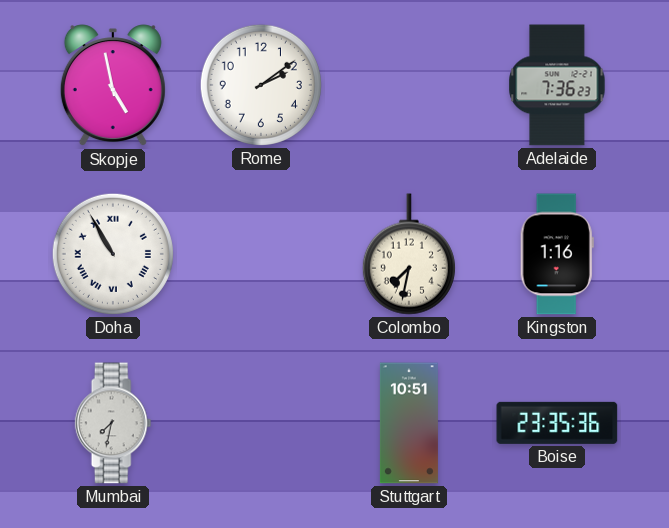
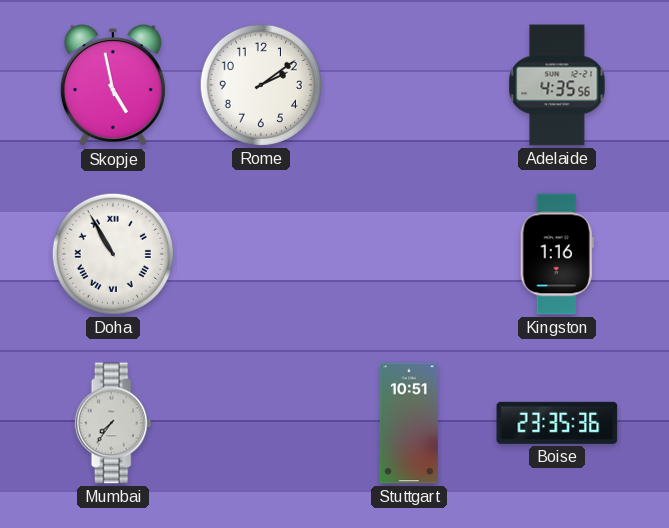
Adelaide: 7:36 -> 4:35 (557, 85)
Colombo: 7:32 -> none (409, 254)
Mumbai: 7:32 -> 7:36 (113, 423)
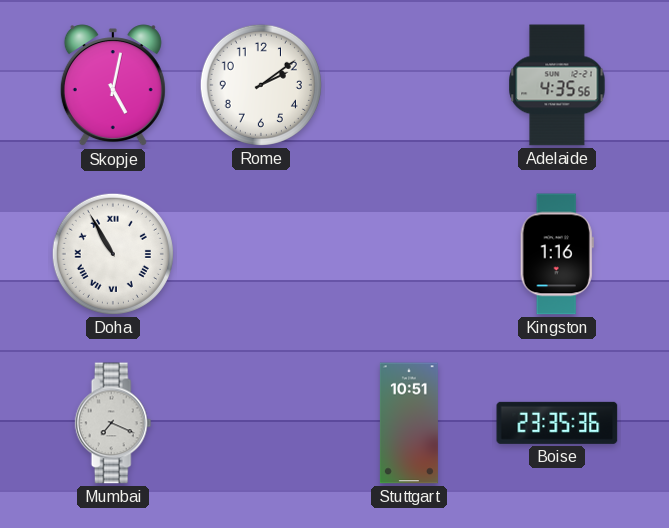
Skopje: 4:58 -> 5:02 (113, 86)
Mumbai: 7:36 -> 7:19 (113, 423)
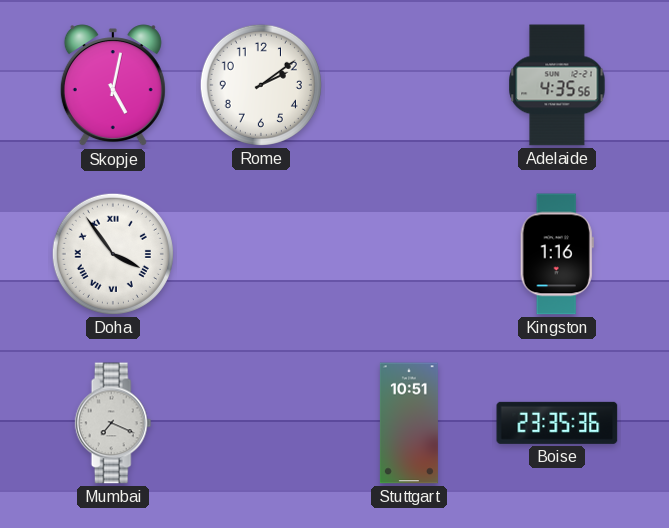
Doha: 10:55 -> 3:54 (113, 254)
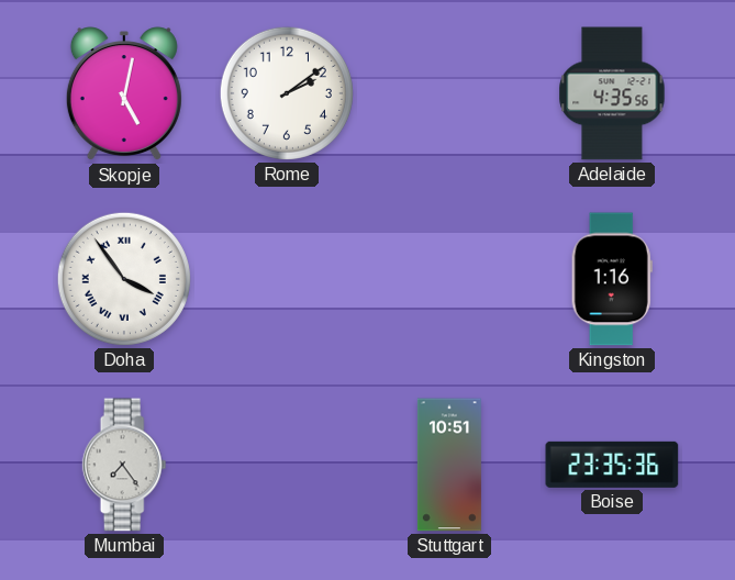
Mumbai: 7:19 -> 7:24 (124, 465)
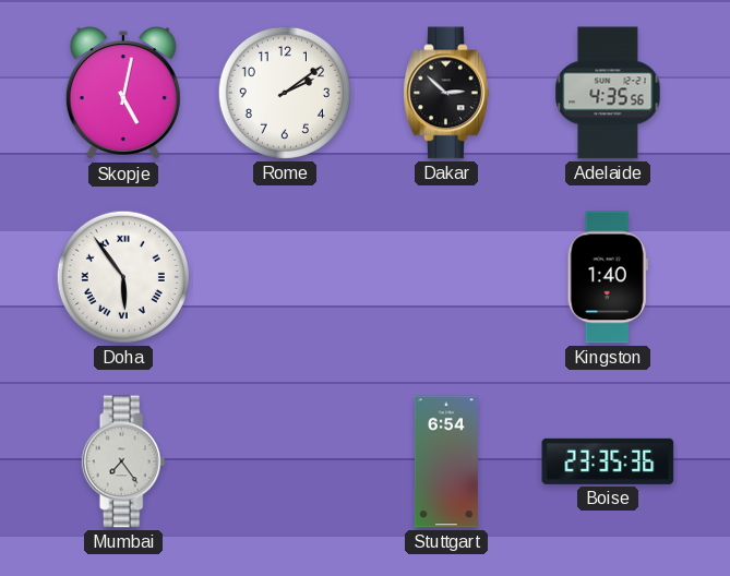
Dakar: none -> 2:52 (446, 93)
Doha: 3:54 -> 5:54 (123, 277)
Kingston: 1:16 -> 1:40 (608, 277)
Stuttgart: 10:51 -> 6:54 (446, 461)
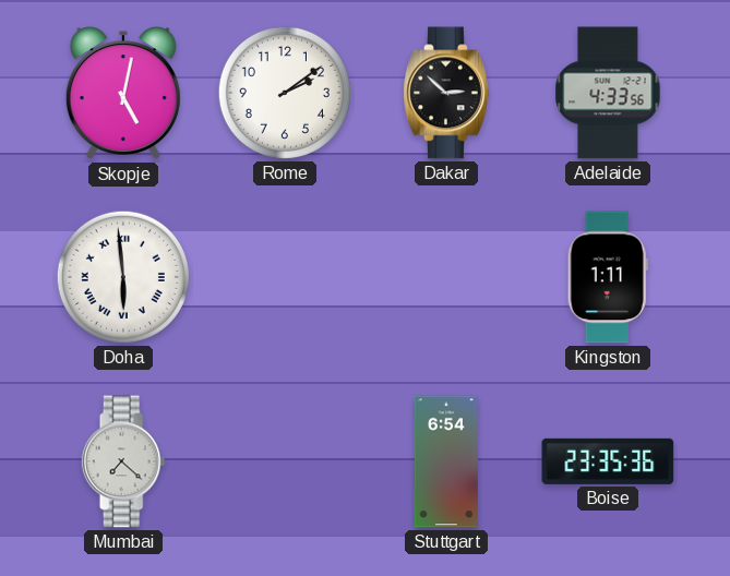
Adelaide: 4:35 -> 4:33 (608, 93)
Doha: 5:54 -> 5:59 (123, 277)
Kingston: 1:40 -> 1:11 (608, 277)
Mumbai: 7:24 -> 7:22 (123, 461)
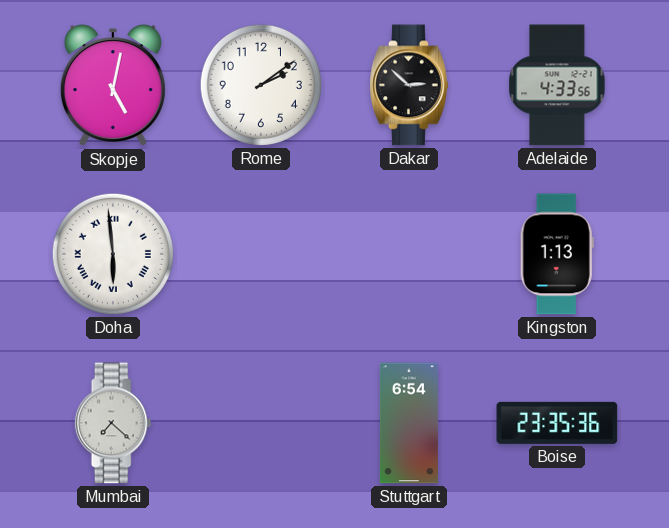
Kingston: 1:11 -> 1:13 (557, 254)
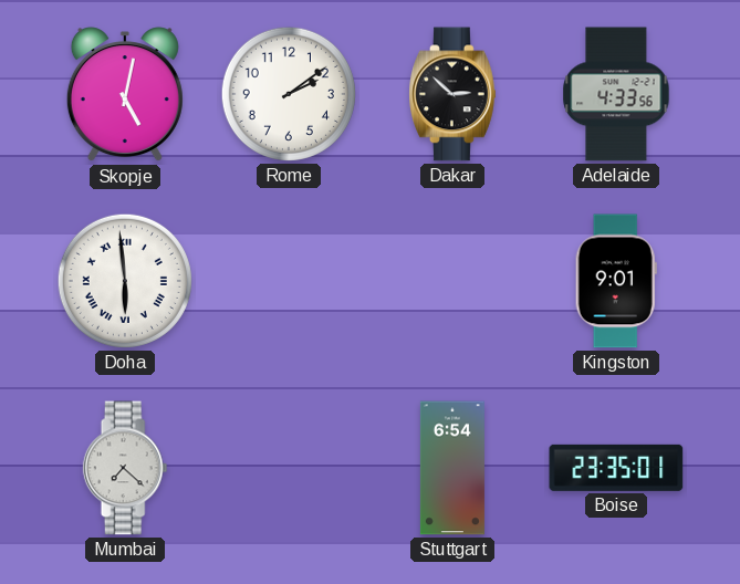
Kingston: 1:13 -> 9:01 (616, 281)
Boise: 23:35:36 -> 23:35:01 (616, 468)
